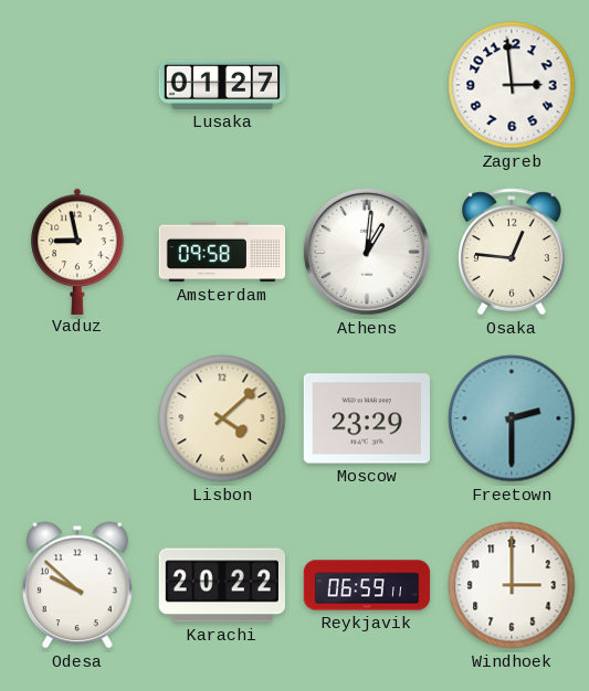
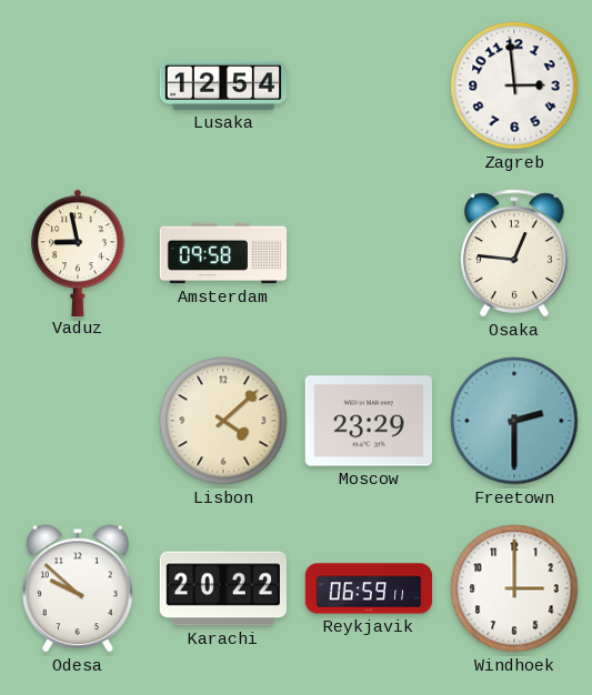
Lusaka: 01:27 -> 12:54 (223, 85)
Athens: 1:01 -> none (367, 252)
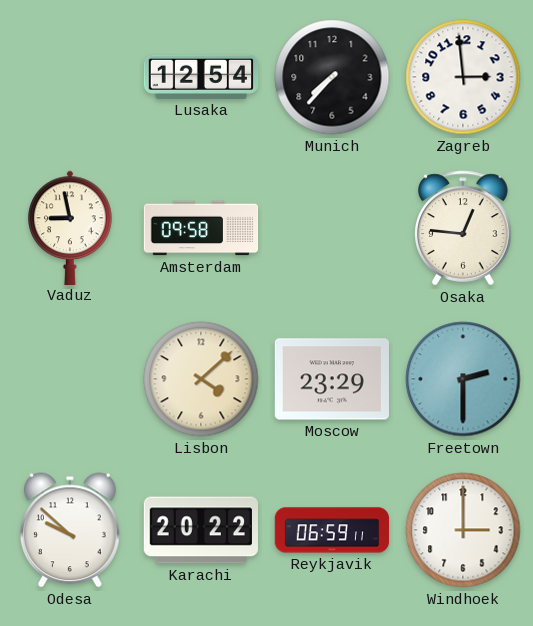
Munich: none -> 7:37 (332, 77)
